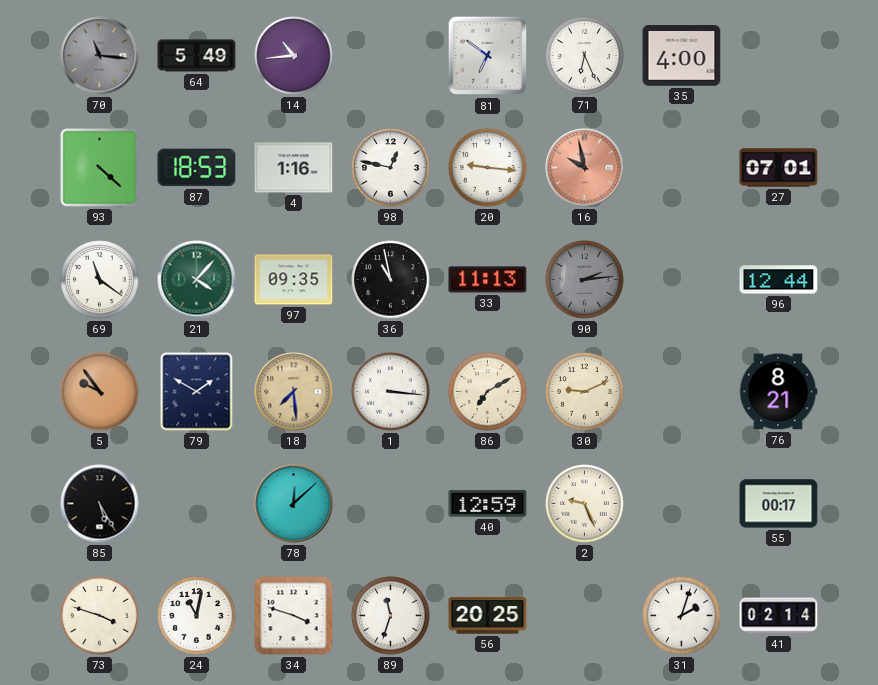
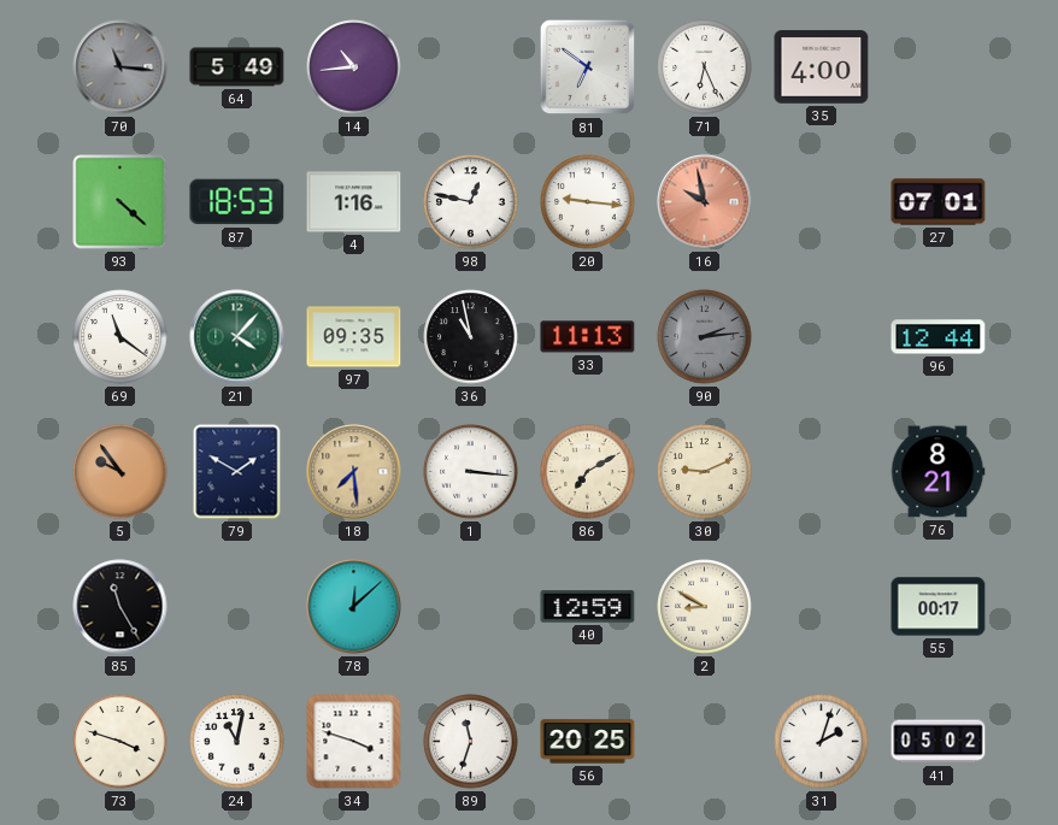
85: 5:25 -> 11:25 (121, 607)
2: 9:26 -> 8:50 (705, 607)
41: 02:14 -> 05:02 (939, 742)
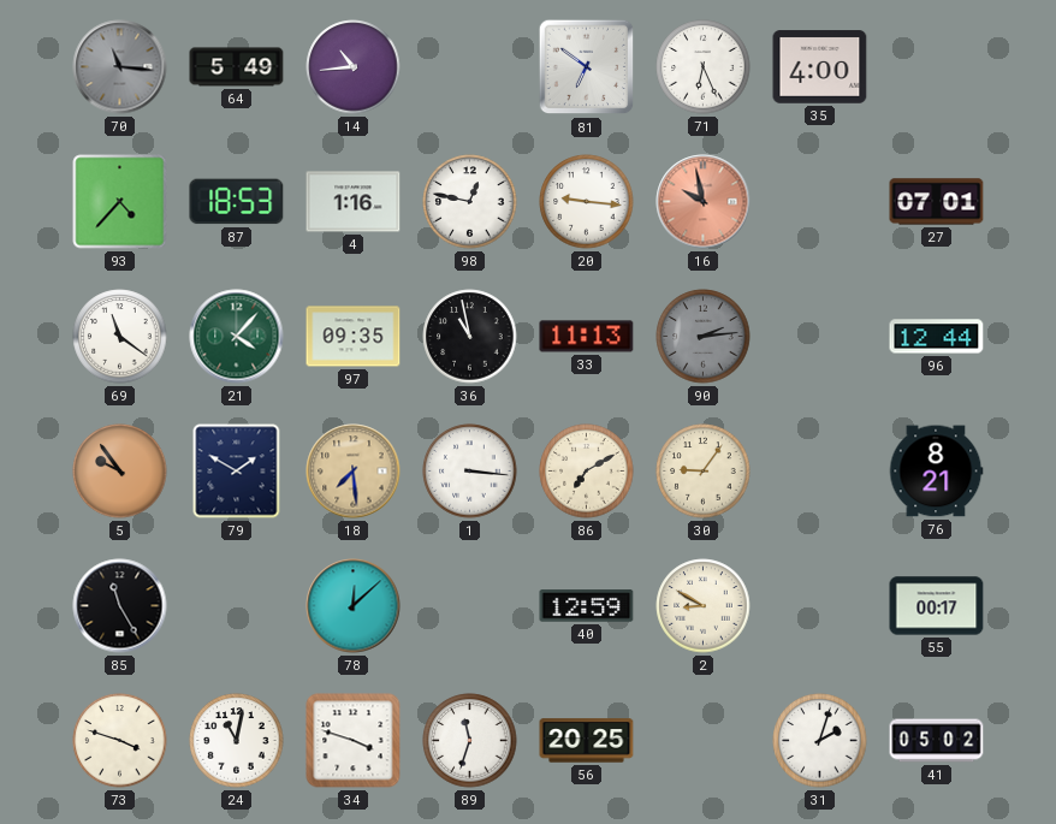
93: 4:22 -> 4:37 (120, 202)
30: 9:11 -> 9:06 (704, 472)
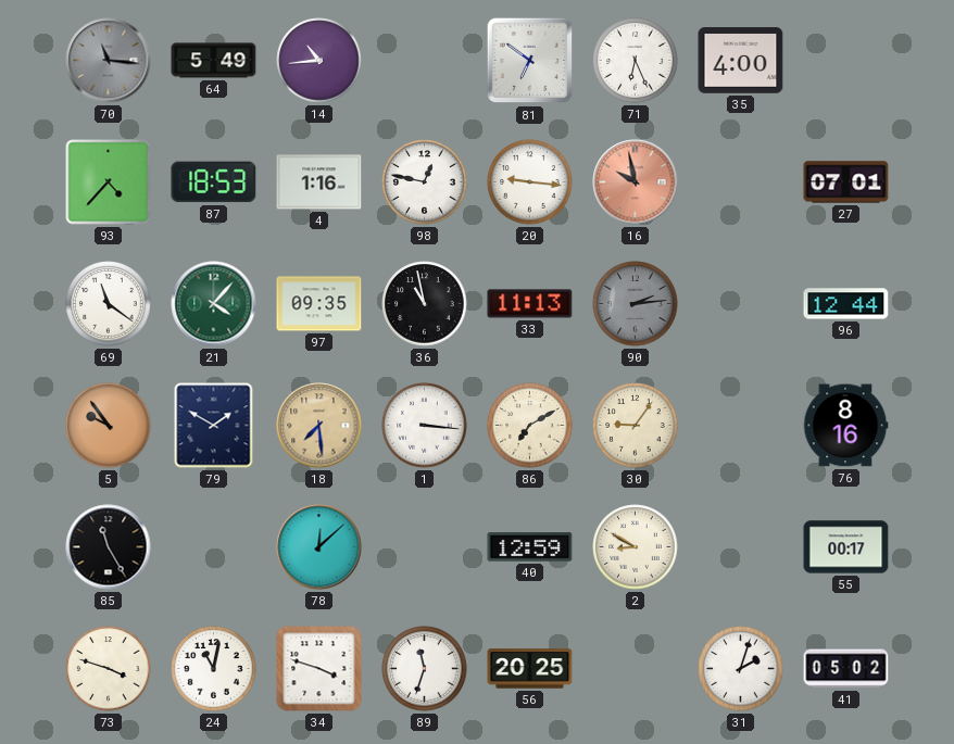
76: 8:21 -> 8:16 (845, 426)
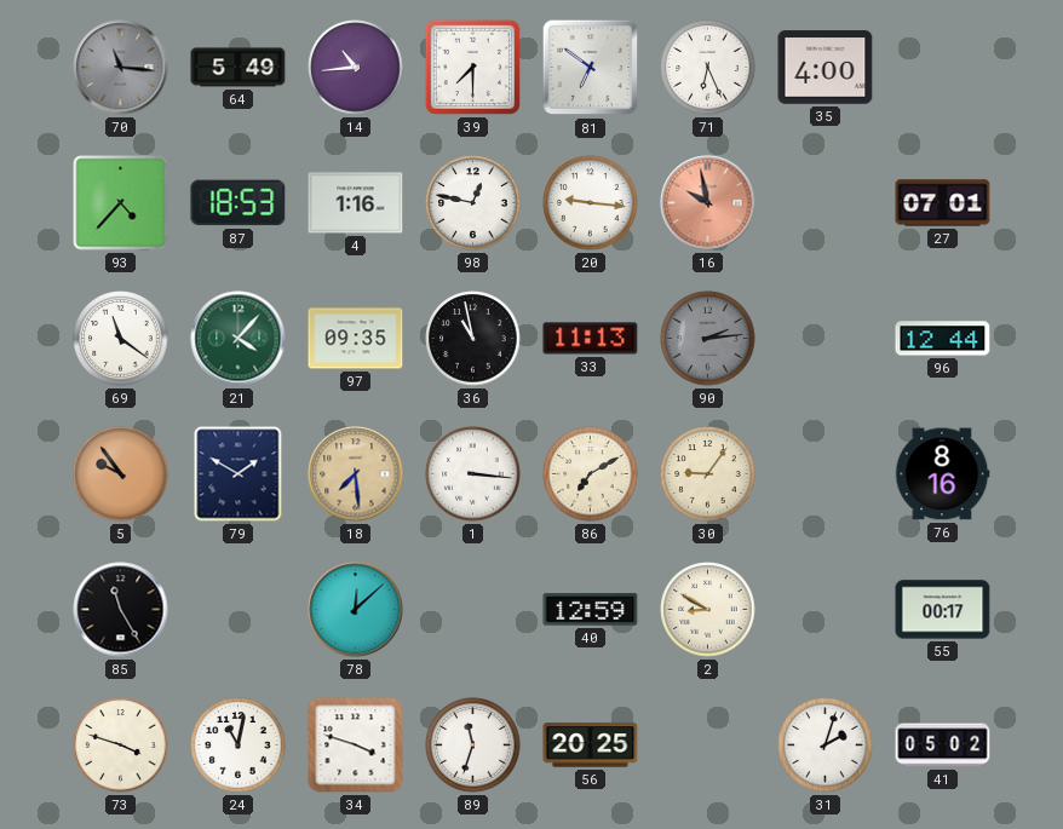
39: none -> 7:30 (472, 67)
